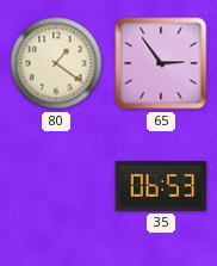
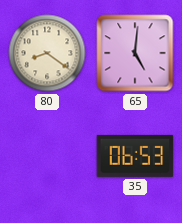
80: 1:21 -> 8:21 (47, 53)
65: 2:54 -> 5:01 (135, 53)
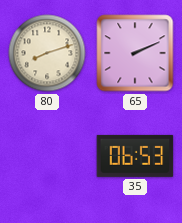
80: 8:21 -> 8:12 (47, 53)
65: 5:01 -> 2:11 (135, 53)
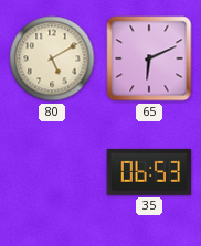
80: 8:12 -> 5:10 (52, 58)
65: 2:11 -> 6:11 (149, 58)
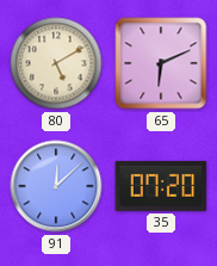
91: none -> 12:08 (56, 186)
35: 06:53 -> 07:20 (161, 186)
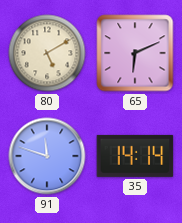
91: 12:08 -> 11:48 (47, 156)
35: 07:20 -> 14:14 (135, 156)
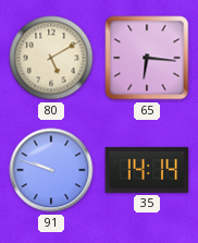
65: 6:11 -> 6:16 (147, 58)
91: 11:48 -> 9:48 (51, 170)
